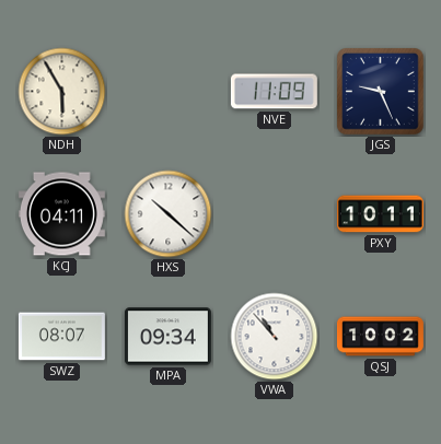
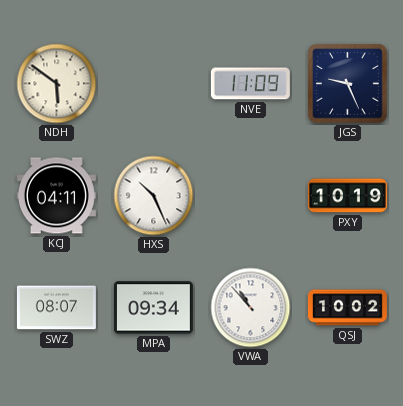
NDH: 5:55 -> 5:51 (57, 84)
HXS: 10:22 -> 10:26 (154, 196)
PXY: 10:11 -> 10:19 (347, 196)
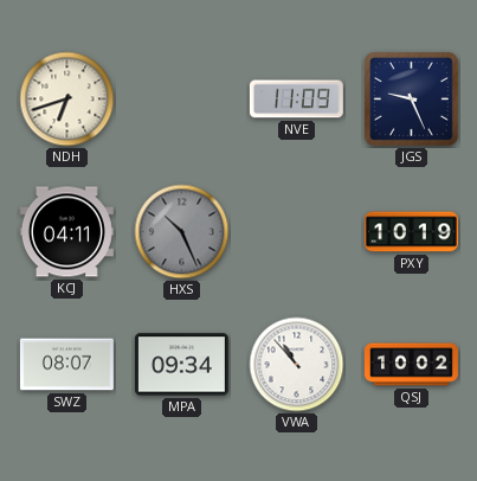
NDH: 5:51 -> 6:42 (67, 100)
HXS dial: white -> grey (182, 232)
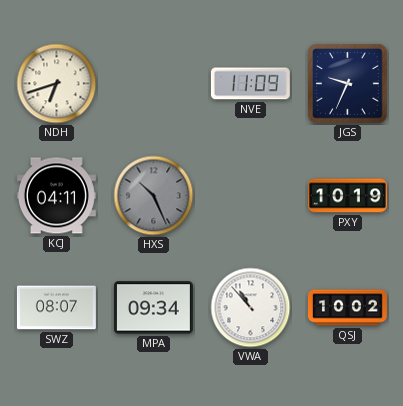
JGS: 9:26 -> 9:34 (348, 84)
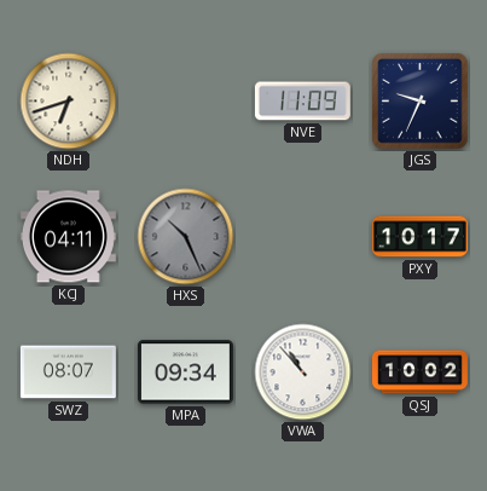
PXY: 10:19 -> 10:17 (419, 237)
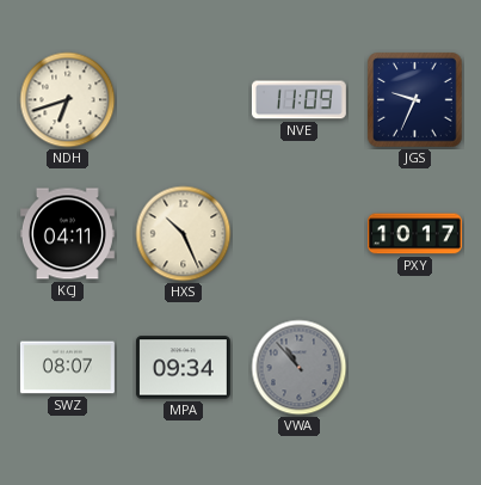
HXS dial: grey -> cream (184, 234)
VWA dial: white -> grey (300, 368)
QSJ: 10:02 -> none (419, 372)
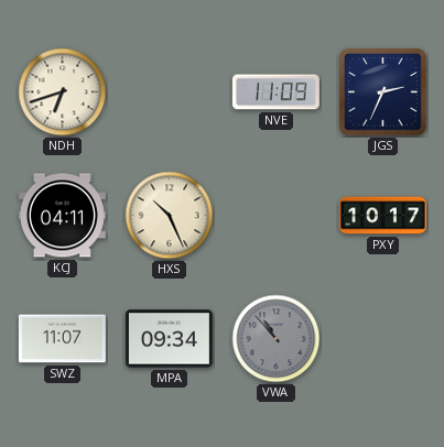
JGS: 9:34 -> 2:34 (383, 92)
SWZ: 08:07 -> 11:07 (62, 339)
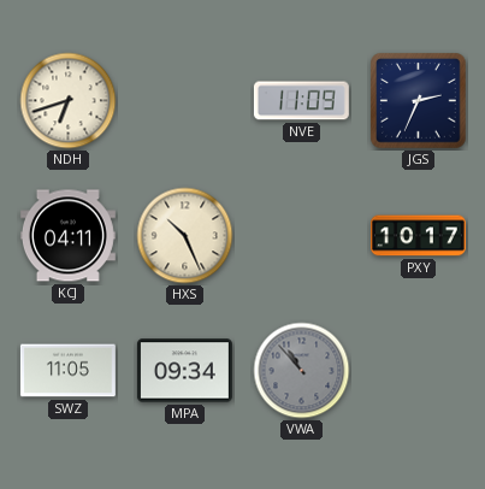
SWZ: 11:07 -> 11:05 (67, 371)
